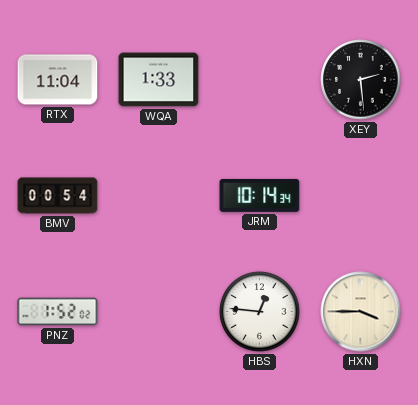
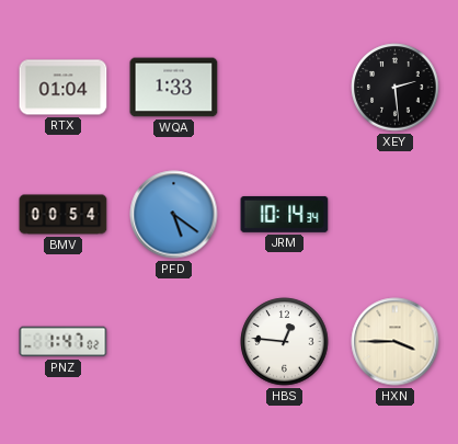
RTX: 11:04 -> 01:04 (64, 88)
PFD: none -> 5:21 (174, 215)
PNZ: 1:52 -> 1:47 (64, 342)
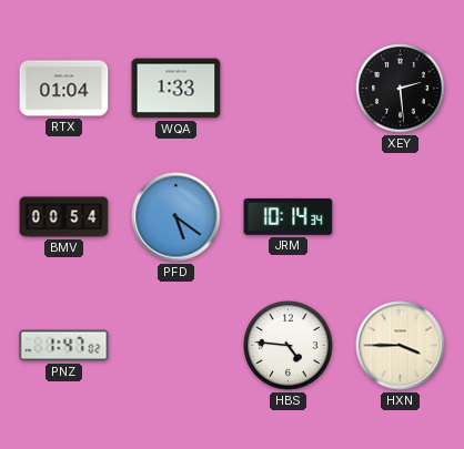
HBS: 12:46 -> 4:46 (289, 346)
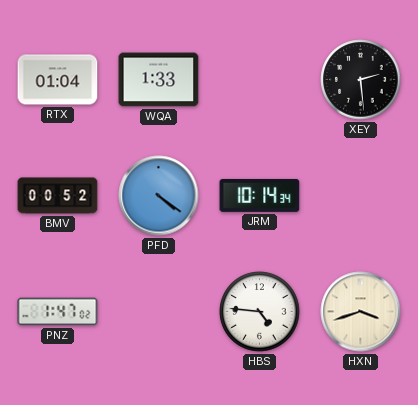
BMV: 00:54 -> 00:52 (58, 196)
PFD: 5:21 -> 4:21 (159, 196)
HXN: 3:45 -> 3:42 (361, 312)
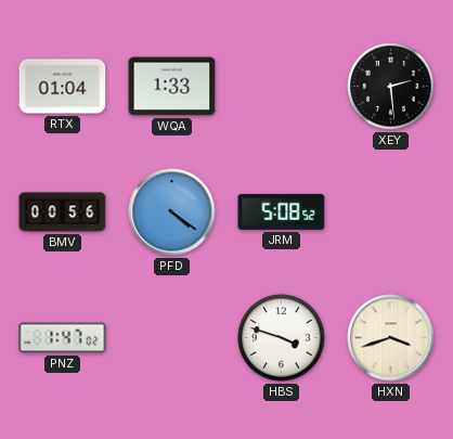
BMV: 00:52 -> 00:56 (63, 212)
JRM: 10:14 -> 5:08 (282, 211)
HBS: 4:46 -> 3:48 (282, 338)
